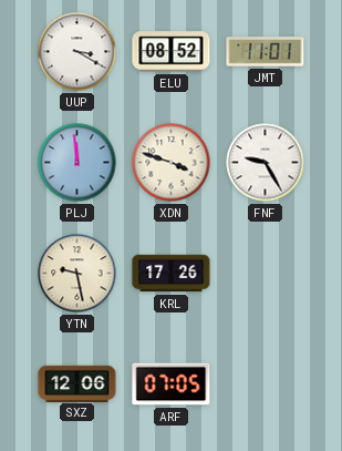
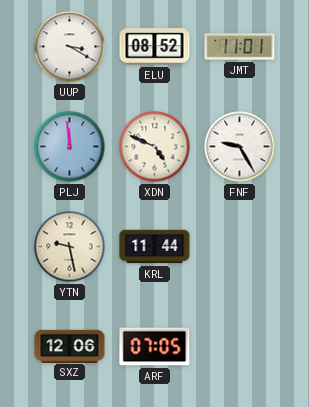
XDN: 3:48 -> 4:49 (155, 147)
KRL: 17:26 -> 11:44 (155, 247)
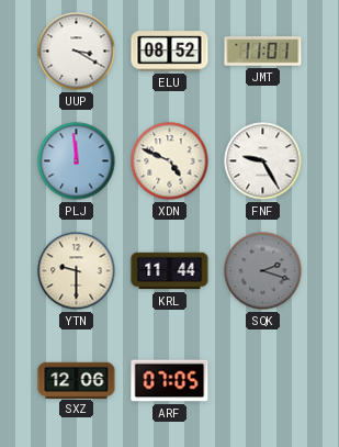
YTN: 9:28 -> 9:30 (77, 271)
SQK: none -> 2:18 (263, 271)
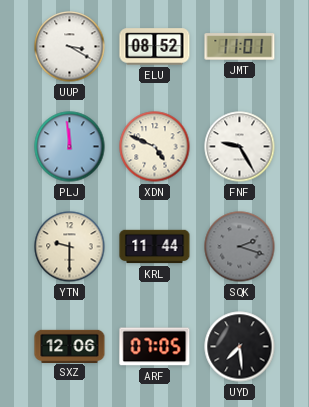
UYD: none -> 7:29 (240, 347)
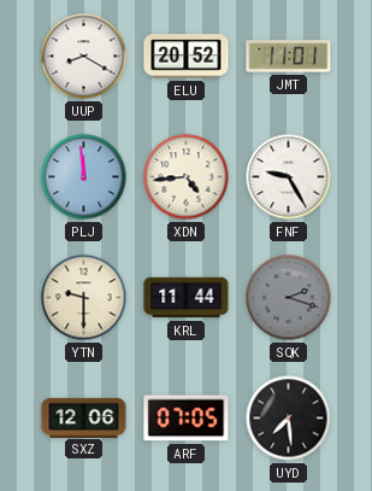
UUP: 3:20 -> 8:20 (84, 57)
ELU: 08:52 -> 20:52 (187, 57)
XDN: 4:49 -> 4:44 (187, 177)
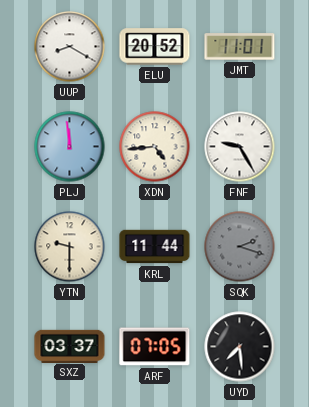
SXZ: 12:06 -> 03:37 (70, 346)
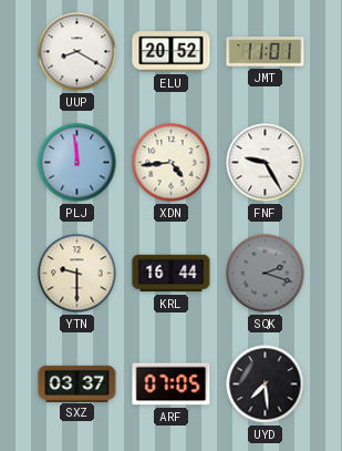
KRL: 11:44 -> 16:44 (172, 274)
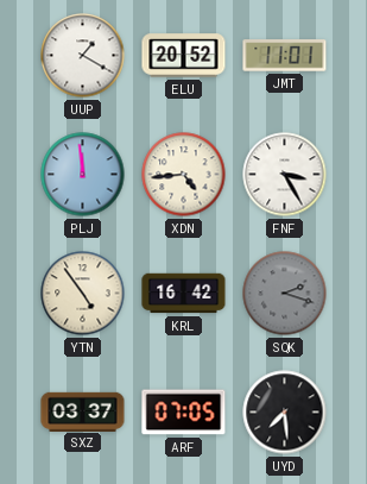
UUP: 8:20 -> 1:20 (83, 56)
FNF: 9:25 -> 3:25 (285, 175)
YTN: 9:30 -> 4:54 (83, 294)
KRL: 16:44 -> 16:42 (184, 294)
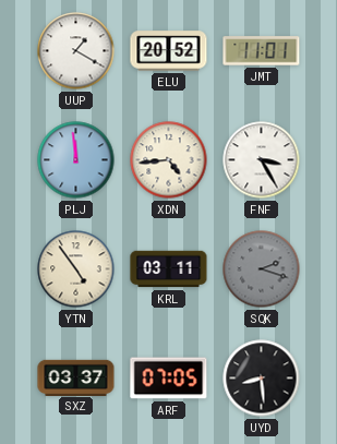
KRL: 16:42 -> 03:11 (169, 269)
UYD: 7:29 -> 8:29 (262, 379)
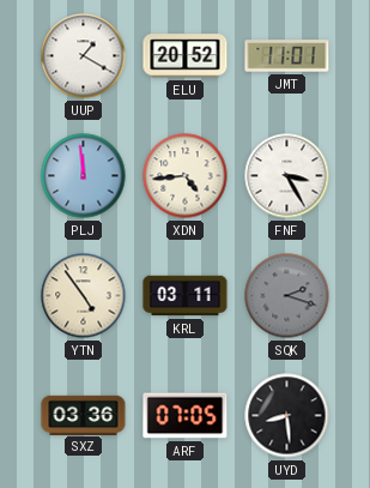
SXZ: 03:37 -> 03:36 (84, 415)
